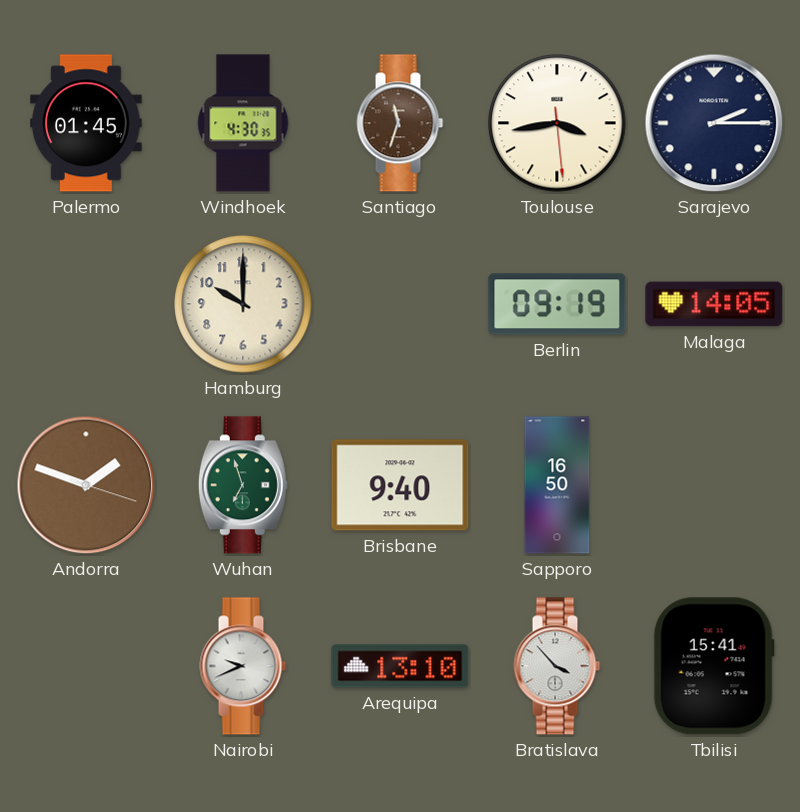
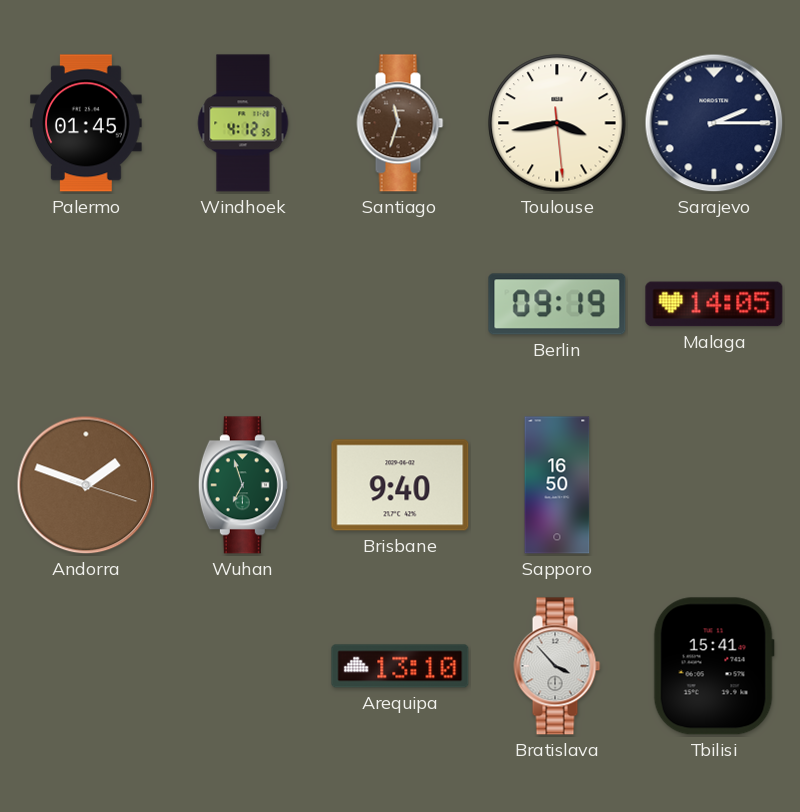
Windhoek: 4:30 -> 4:12 (243, 123)
Hamburg: 10:00 -> none (243, 304)
Nairobi: 9:41 -> none (243, 666)
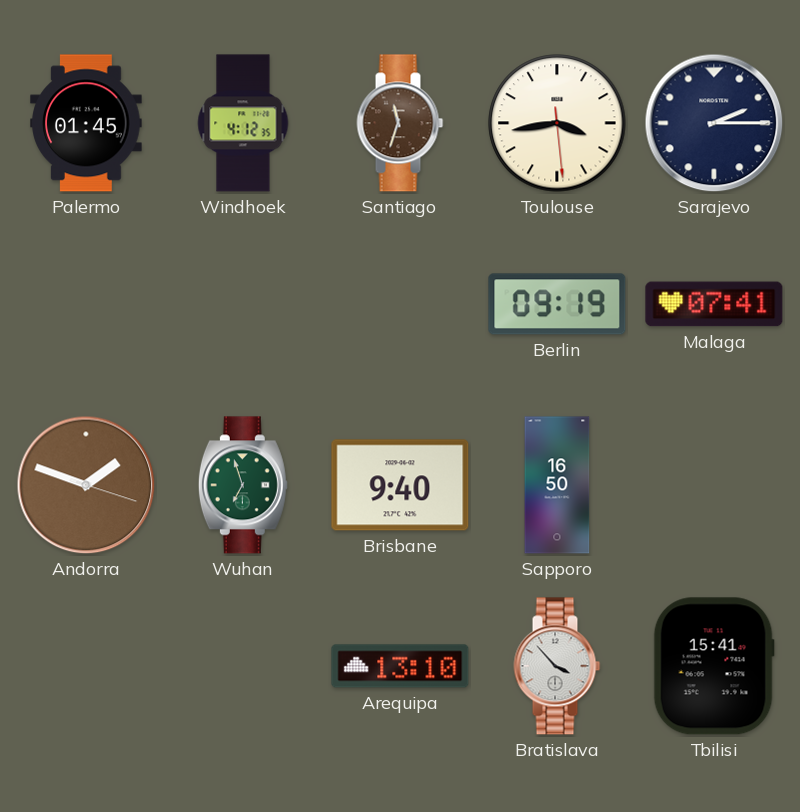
Malaga: 14:05 -> 07:41 (714, 304)
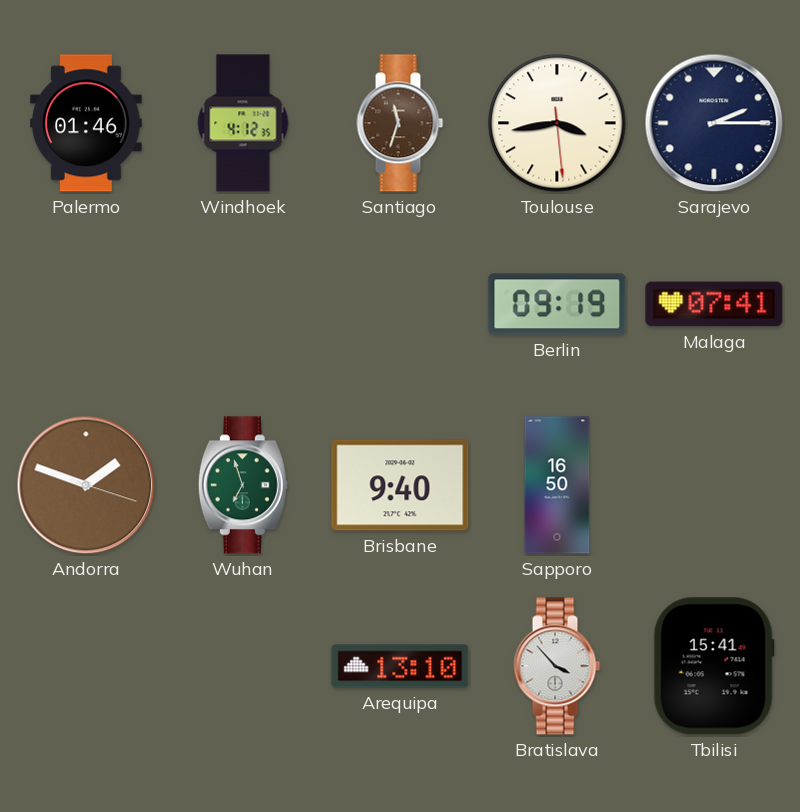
Palermo: 01:45 -> 01:46 (86, 123)
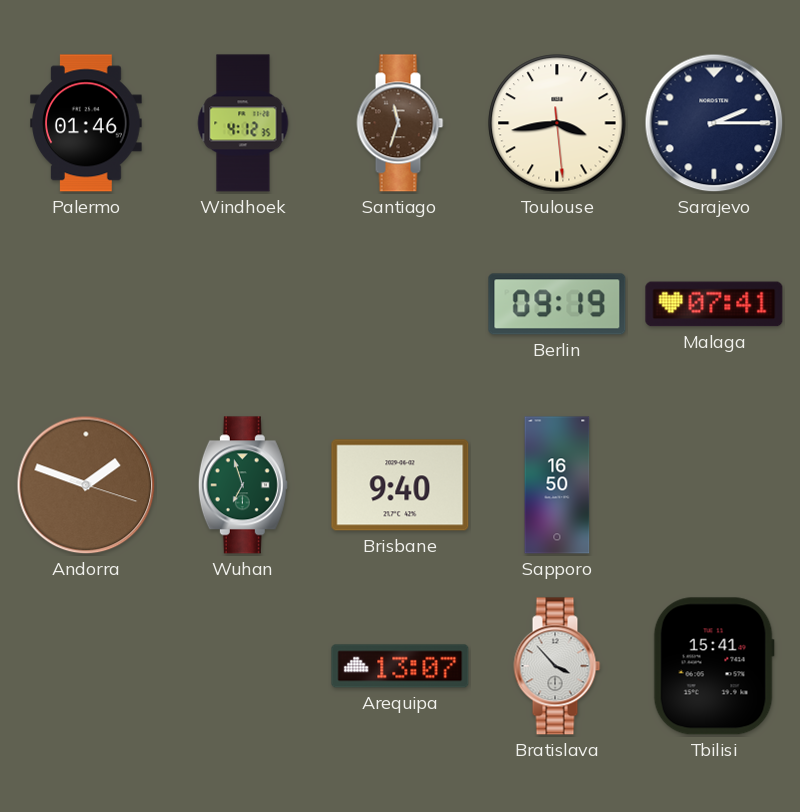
Arequipa: 13:10 -> 13:07 (400, 666)
